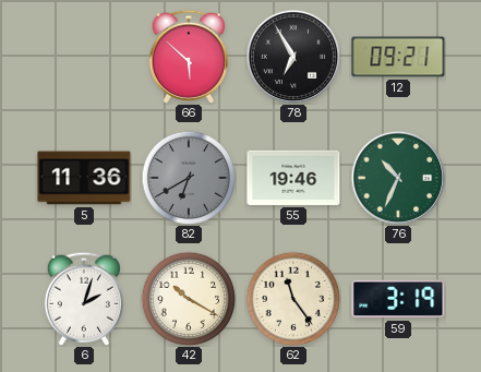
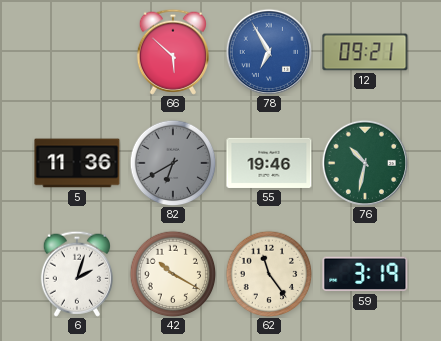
78 dial: black -> blue (268, 51)
76: 10:34 -> 10:32 (364, 162)
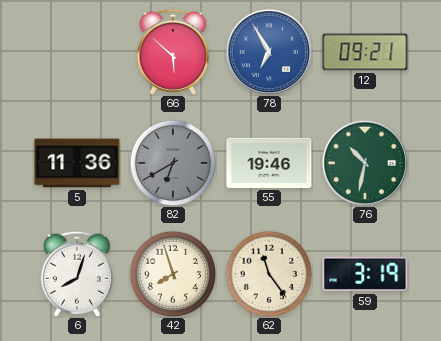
6: 2:03 -> 8:03 (77, 274)
42: 10:20 -> 7:57 (173, 274)
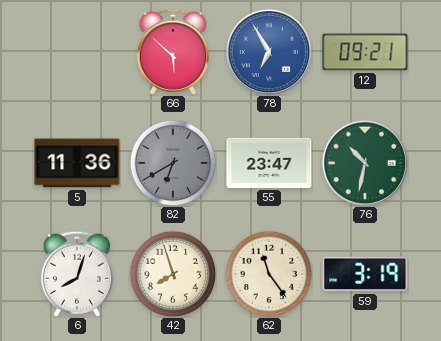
55: 19:46 -> 23:47 (269, 163)
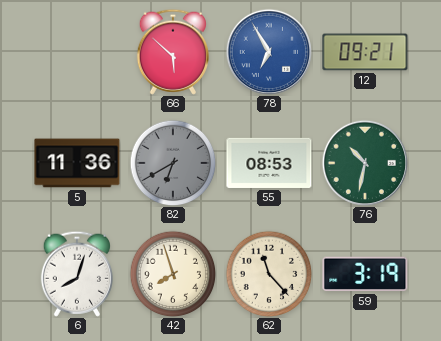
55: 23:47 -> 08:53 (269, 163)
62: 11:24 -> 11:23 (269, 274)
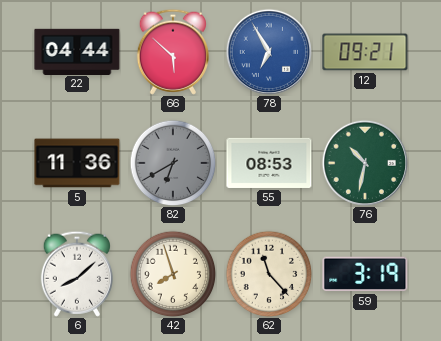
22: none -> 04:44 (77, 51)
6: 8:03 -> 8:08 (77, 274)
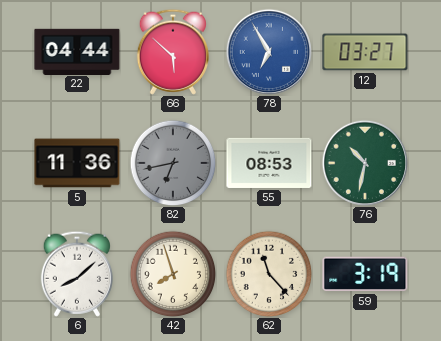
12: 09:21 -> 03:27 (365, 52)
82: 6:40 -> 6:43 (173, 163)
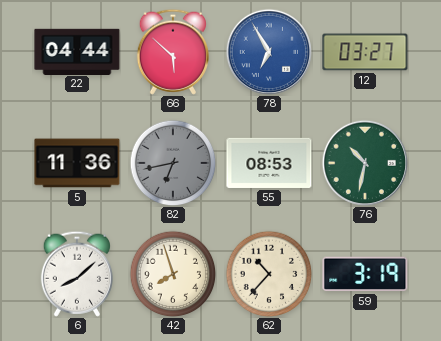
62: 11:23 -> 10:37 (269, 274)
